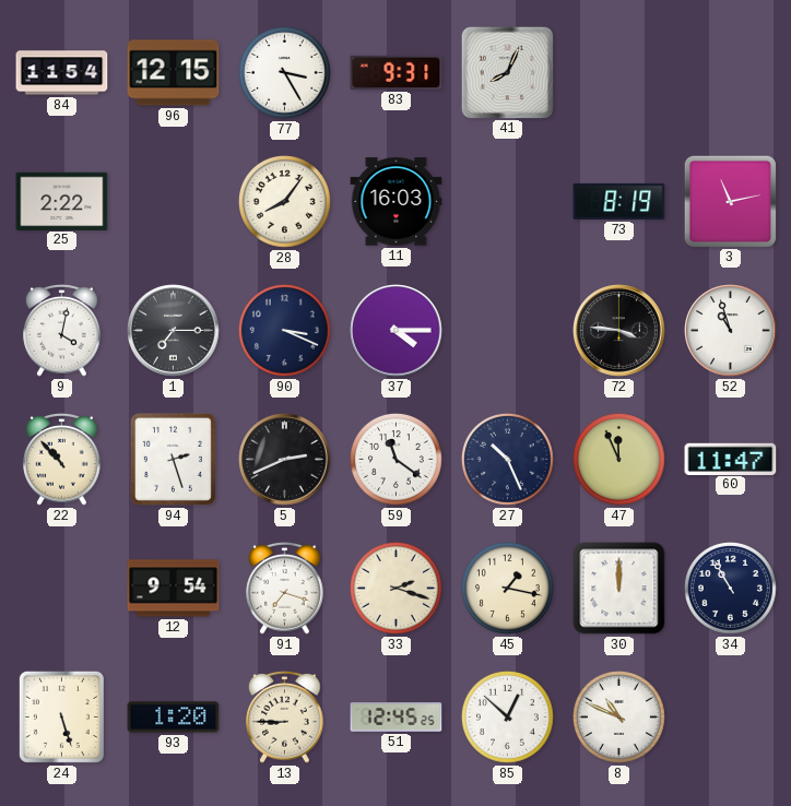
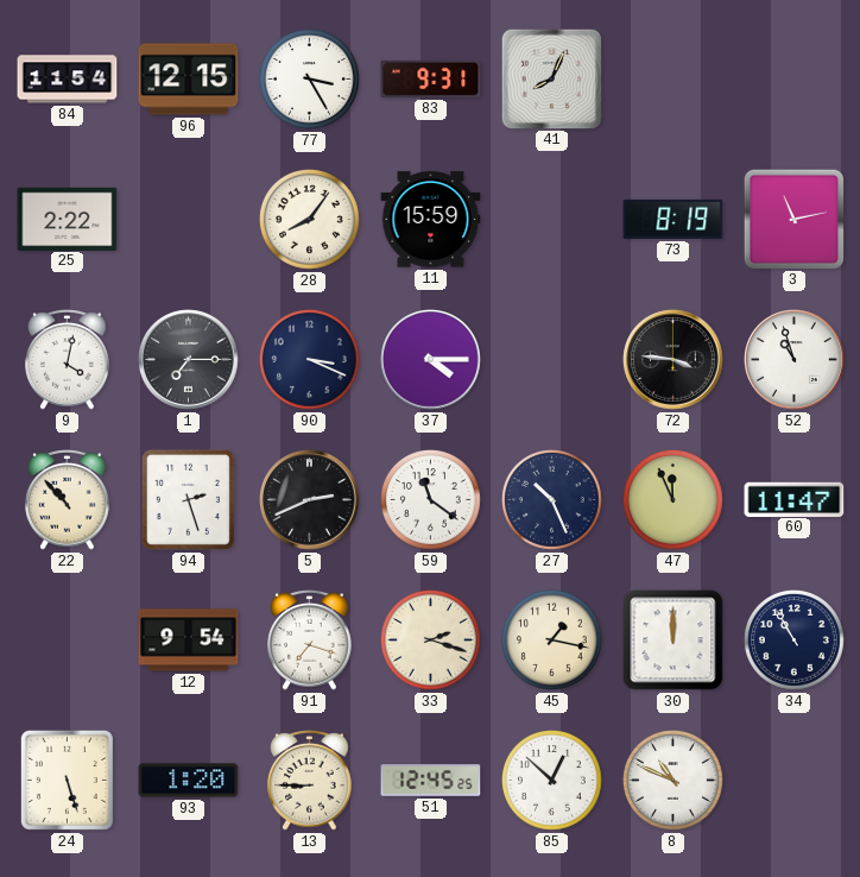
11: 16:03 -> 15:59 (431, 220)
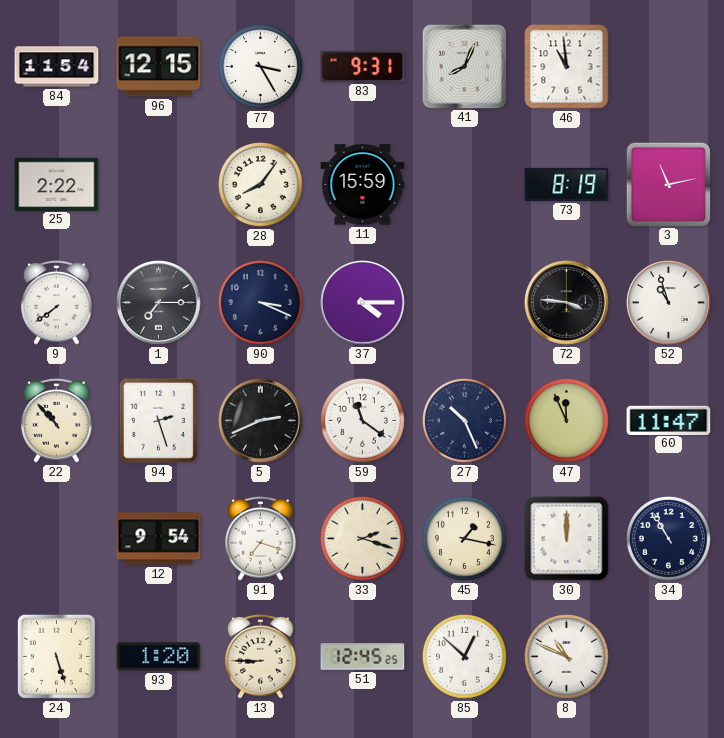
46: none -> 10:59 (567, 67)
9: 4:02 -> 7:39 (57, 303)
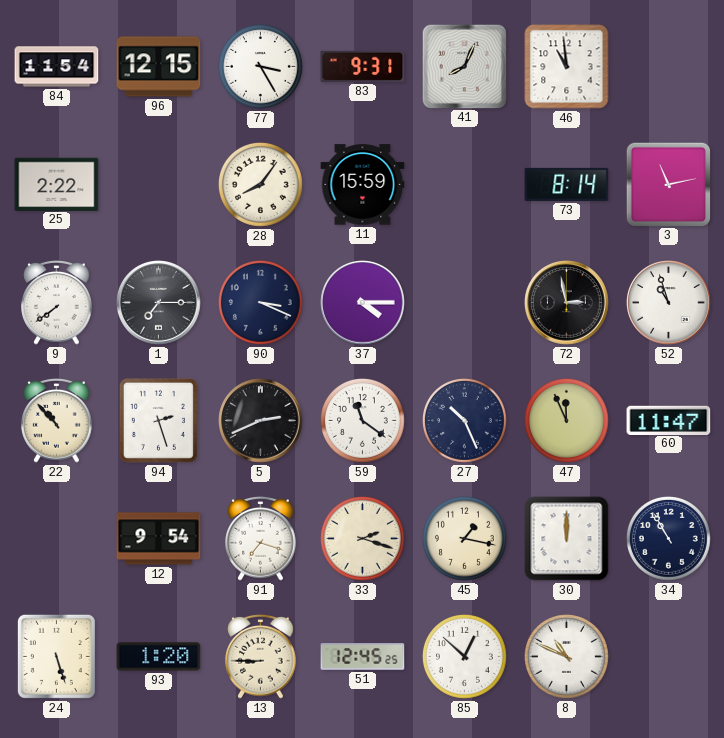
73: 8:19 -> 8:14 (567, 184)
72: 3:46 -> 2:58 (567, 303)
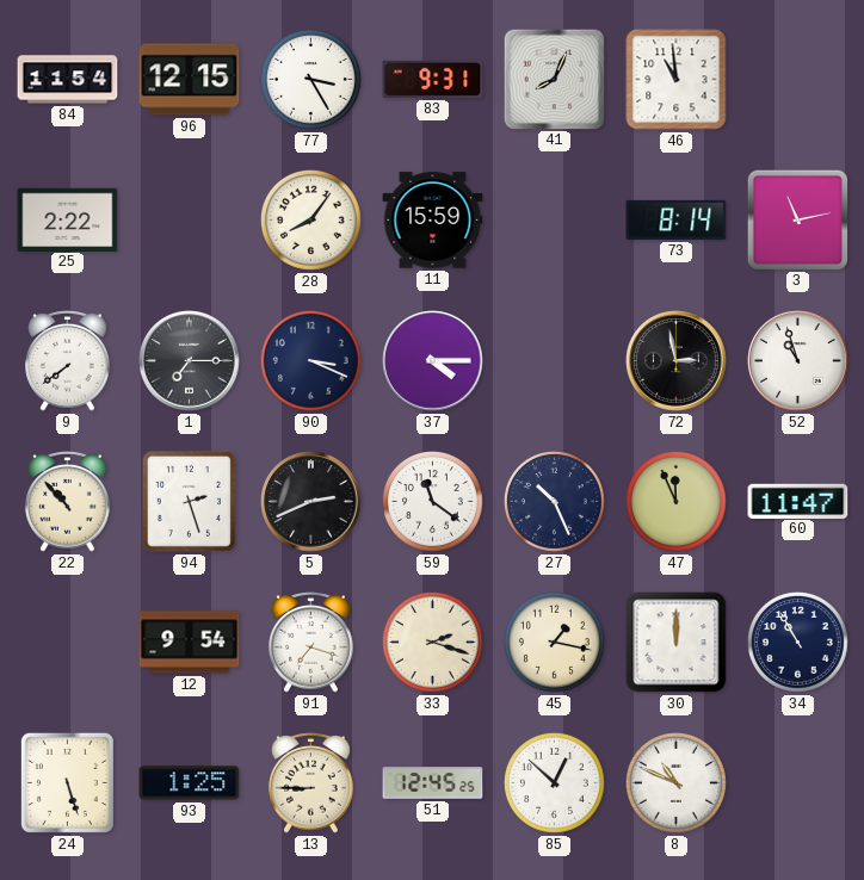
93: 1:20 -> 1:25 (190, 783)
